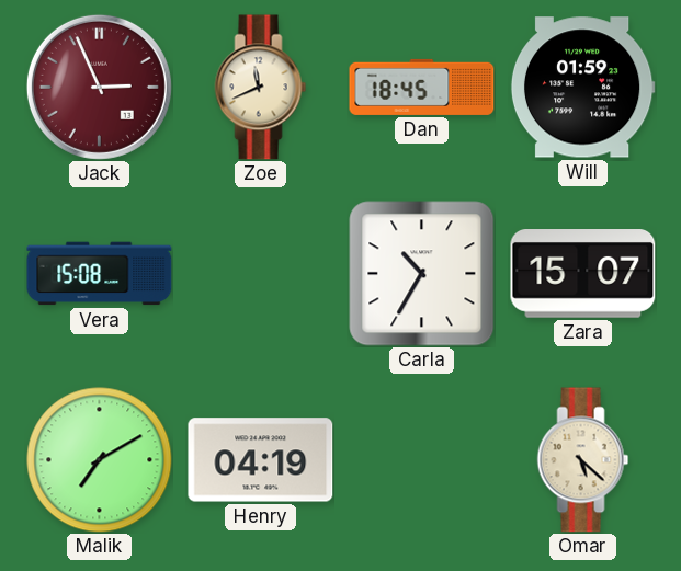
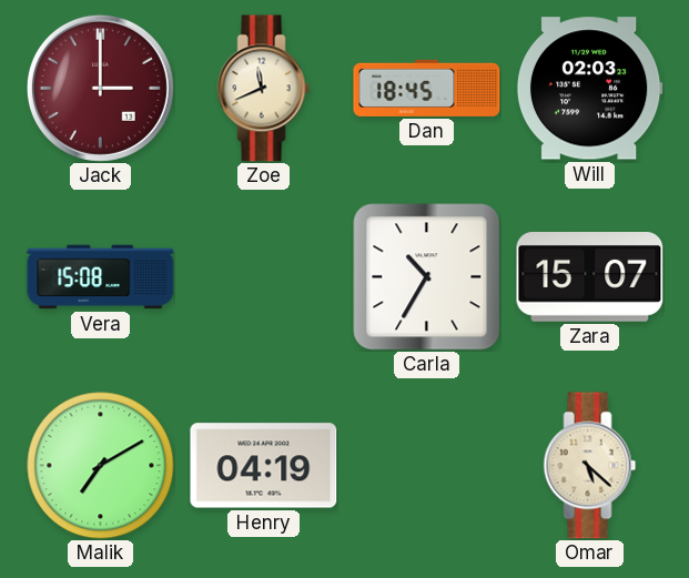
Jack: 2:56 -> 3:00 (100, 88)
Will: 01:59 -> 02:03 (589, 89)
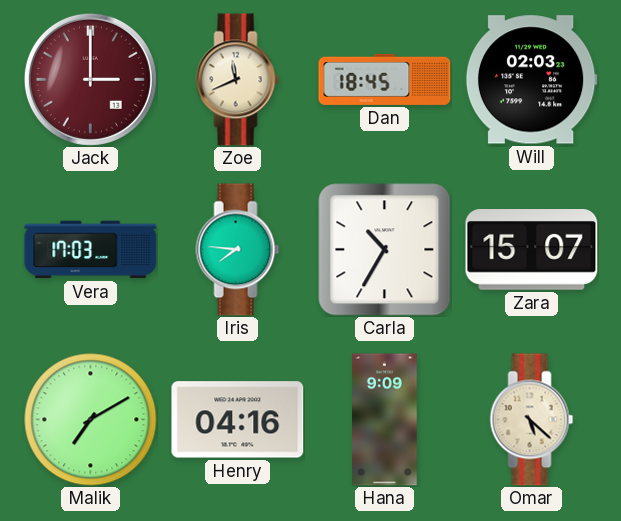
Vera: 15:08 -> 17:03 (91, 250)
Iris: none -> 7:46 (238, 250)
Henry: 04:19 -> 04:16 (238, 420)
Hana: none -> 9:09 (385, 420)
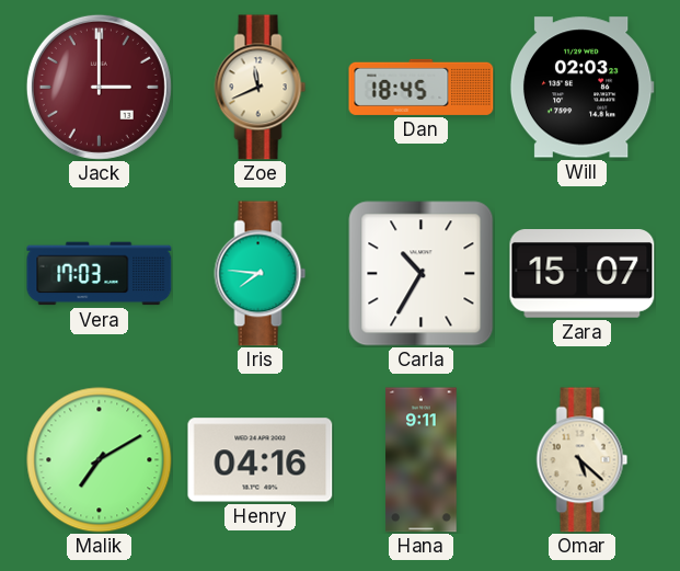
Hana: 9:09 -> 9:11 (422, 460)
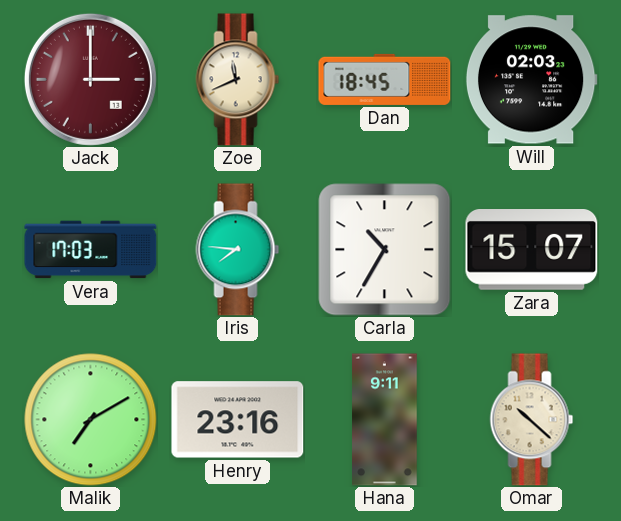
Henry: 04:16 -> 23:16 (238, 420)
Omar: 5:22 -> 10:22 (532, 420)
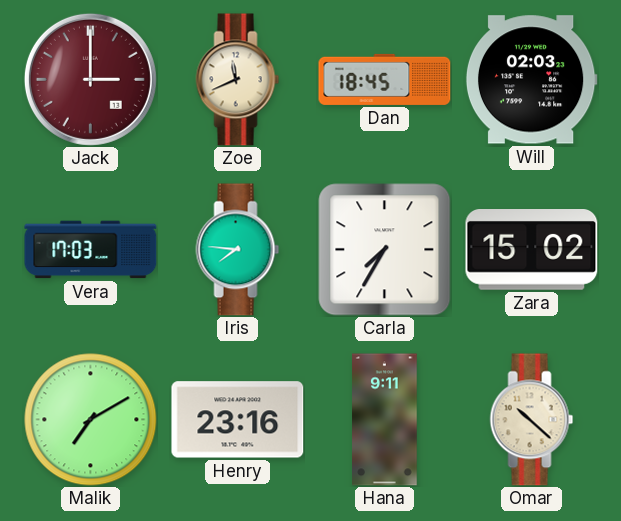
Carla: 10:35 -> 7:35 (385, 250)
Zara: 15:07 -> 15:02 (532, 250)
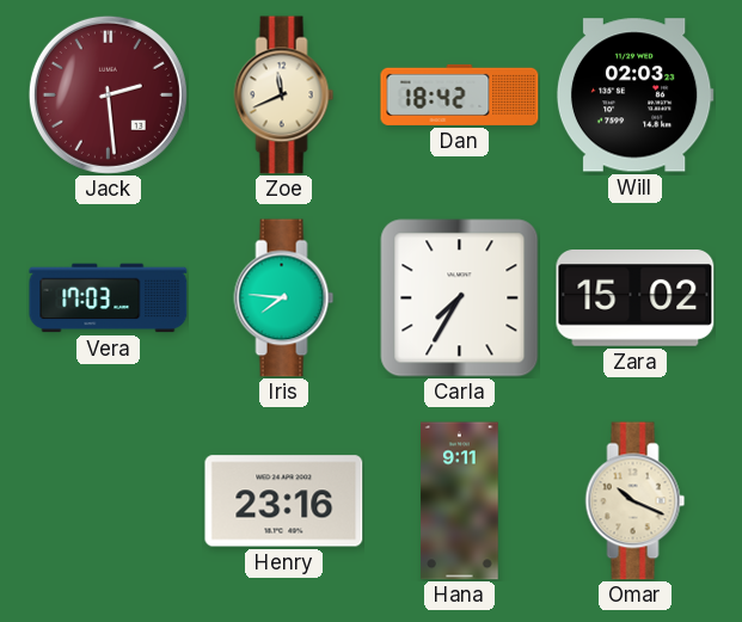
Jack: 3:00 -> 2:29 (108, 94)
Dan: 18:45 -> 18:42 (460, 94)
Malik: 7:10 -> none (91, 420)
Omar: 10:22 -> 10:19 (636, 501)
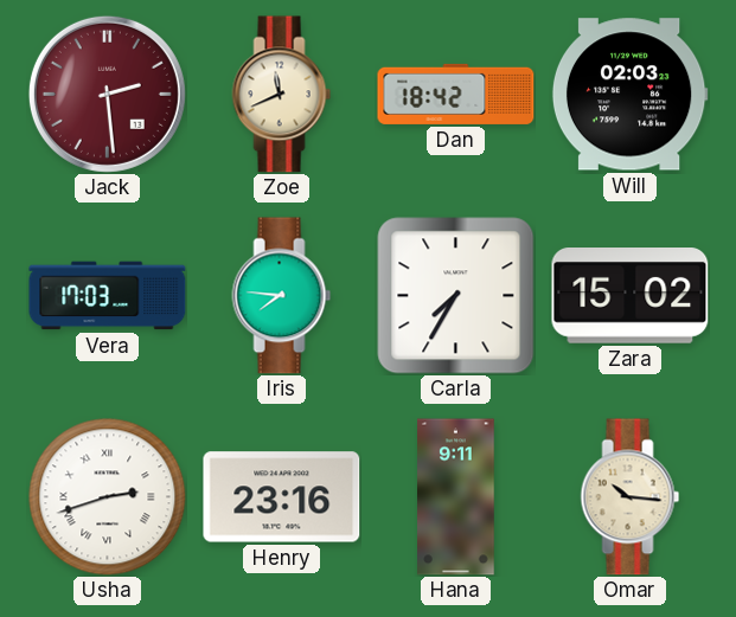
Usha: none -> 2:42 (108, 497)
Omar: 10:19 -> 10:16 (631, 497)
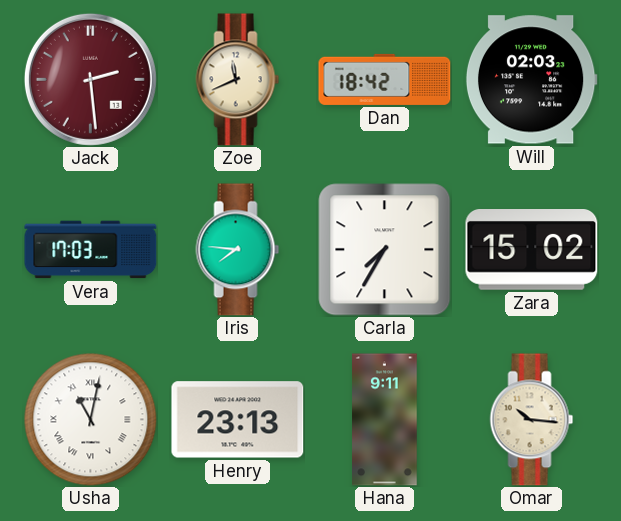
Usha: 2:42 -> 11:02 (91, 420)
Henry: 23:16 -> 23:13 (238, 420)
